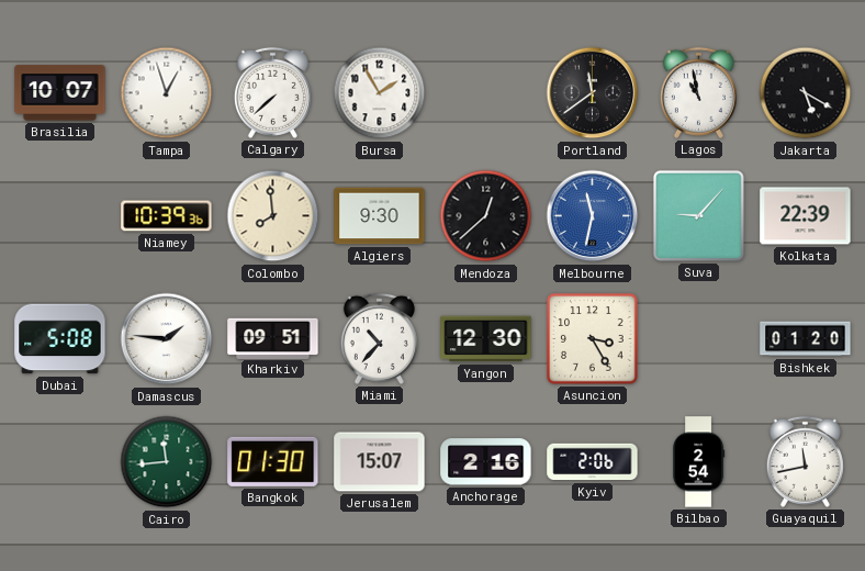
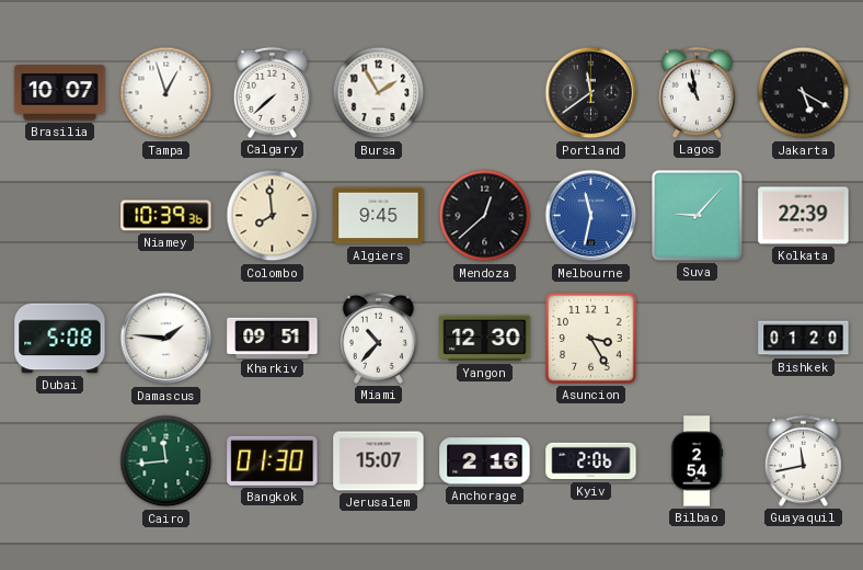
Algiers: 9:30 -> 9:45 (379, 216)
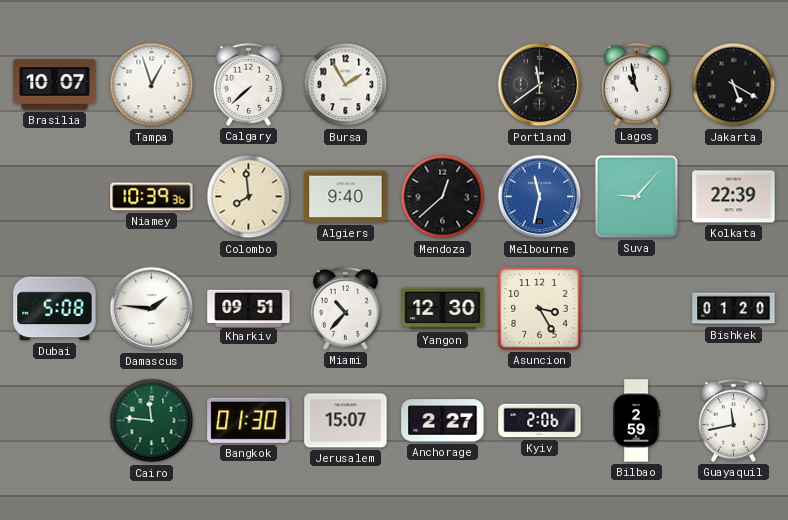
Algiers: 9:45 -> 9:40 (346, 197)
Cairo: 11:44 -> 11:46 (152, 421)
Anchorage: 2:16 -> 2:27 (443, 421)
Bilbao: 2:54 -> 2:59 (637, 421)
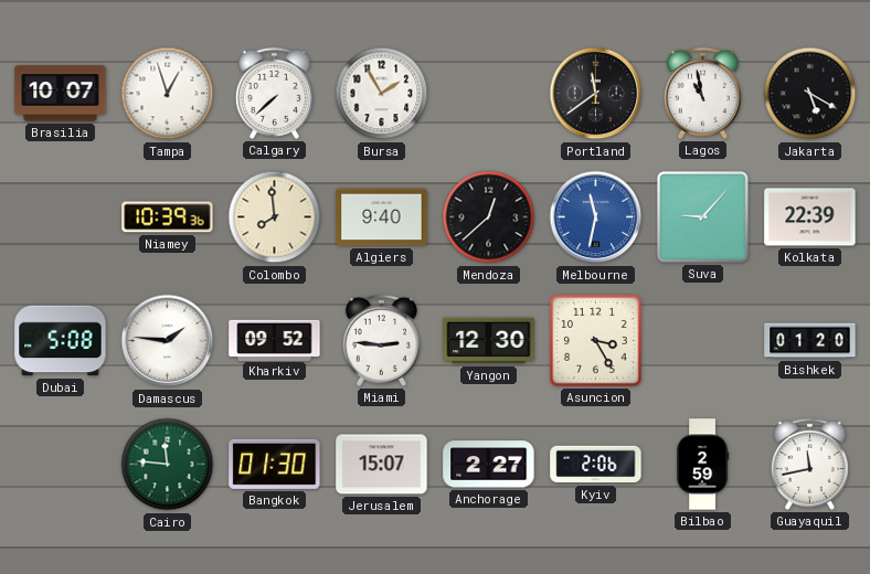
Kharkiv: 09:51 -> 09:52 (275, 340)
Miami: 10:37 -> 2:46 (381, 340)
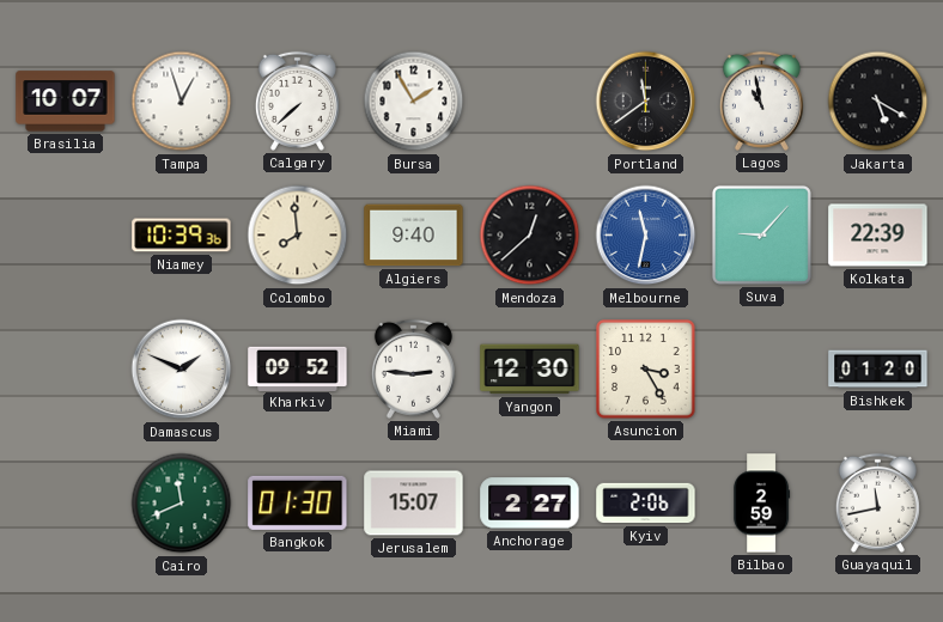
Dubai: 5:08 -> none (61, 341)
Damascus: 1:46 -> 1:49 (182, 370)
Cairo: 11:46 -> 11:41 (182, 504)
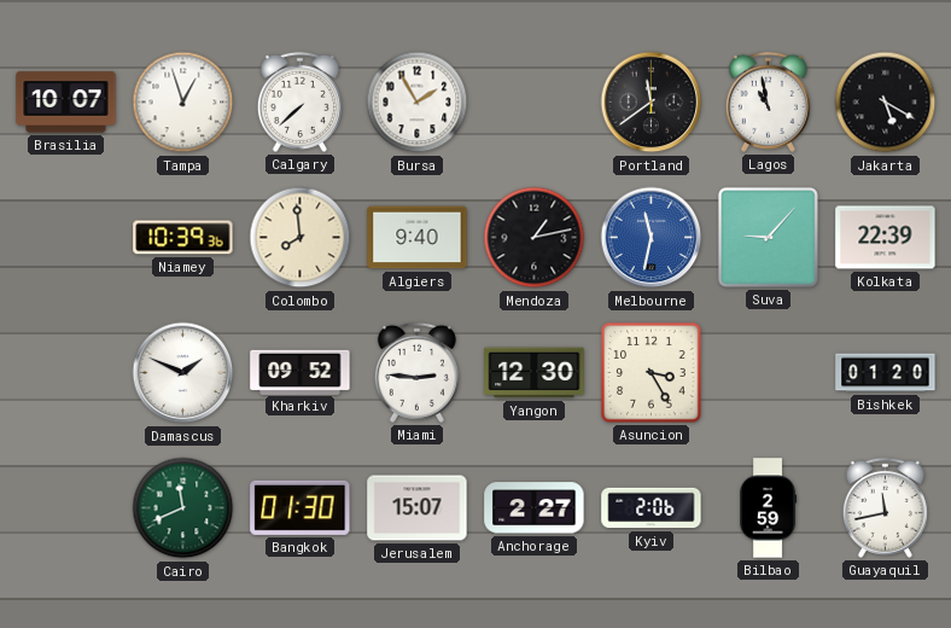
Mendoza: 12:38 -> 1:13 (535, 238)
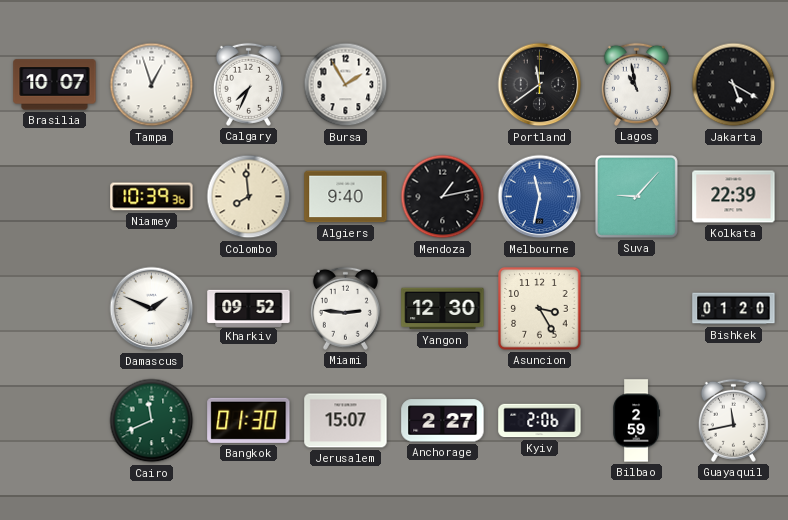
Calgary: 7:38 -> 7:34 (248, 84)
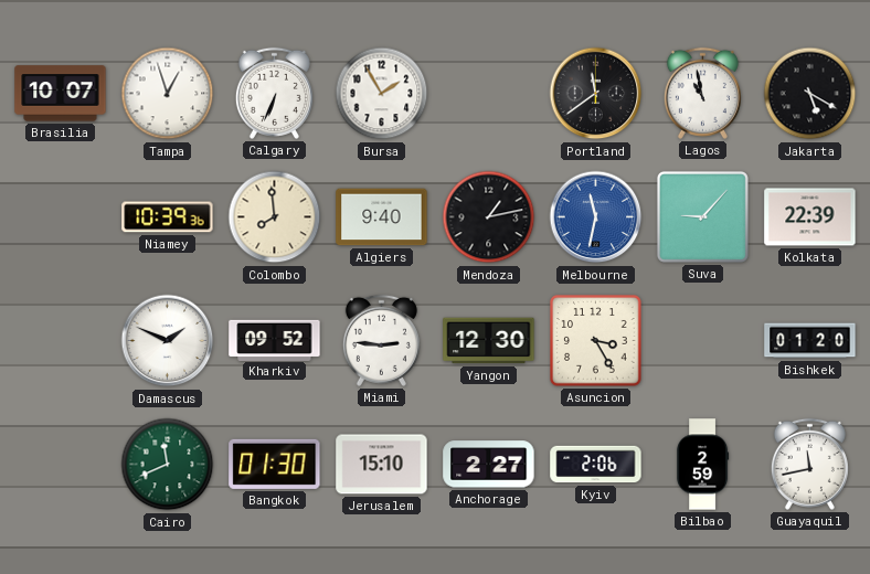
Calgary: 7:34 -> 6:34 (274, 93)
Jerusalem: 15:07 -> 15:10 (382, 465)
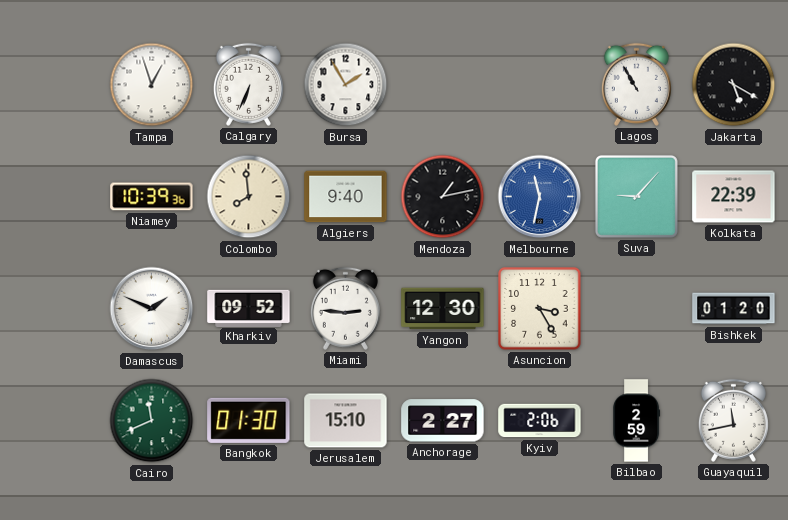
Brasilia: 10:07 -> none (61, 94)
Portland: 11:39 -> none (596, 94)
Lagos: 10:58 -> 10:55 (636, 84)
